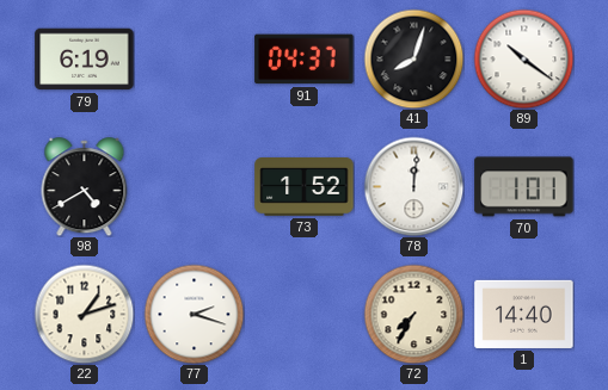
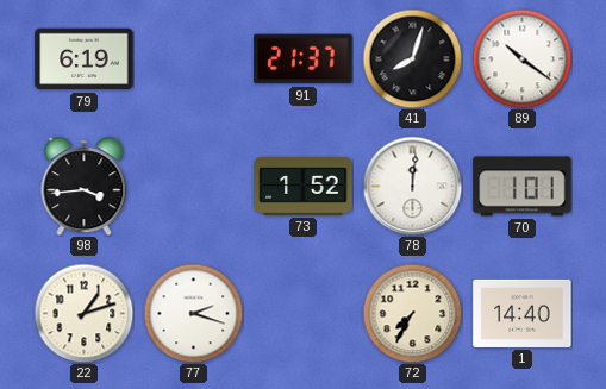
91: 04:37 -> 21:37 (304, 59)
98: 4:40 -> 3:44 (85, 187)
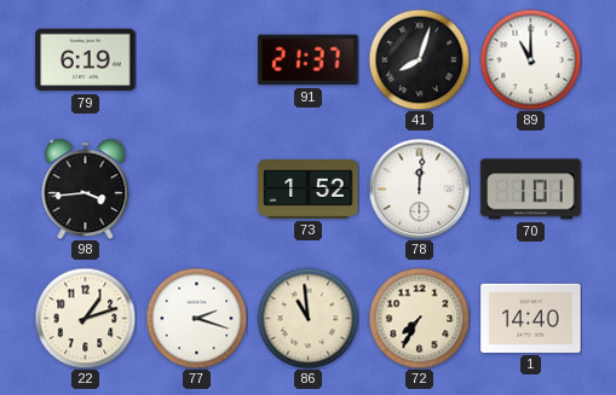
89: 10:21 -> 11:00 (530, 59)
86: none -> 10:59 (307, 318)
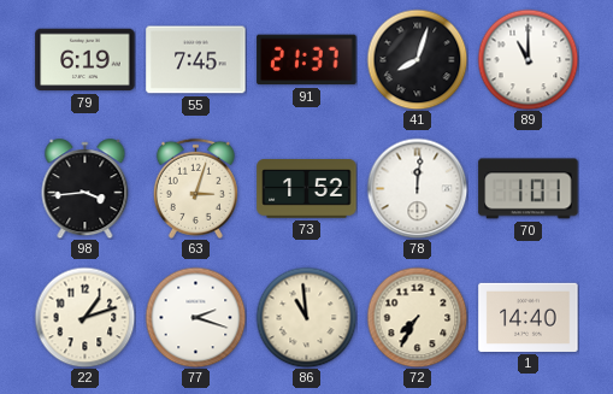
55: none -> 7:45 (196, 60)
63: none -> 3:03 (195, 188)
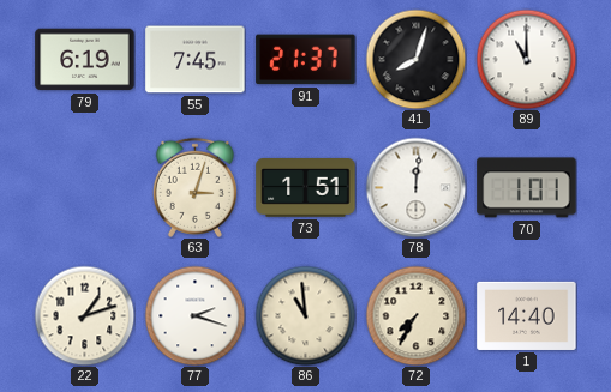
98: 3:44 -> none (86, 189)
73: 1:52 -> 1:51 (306, 188)
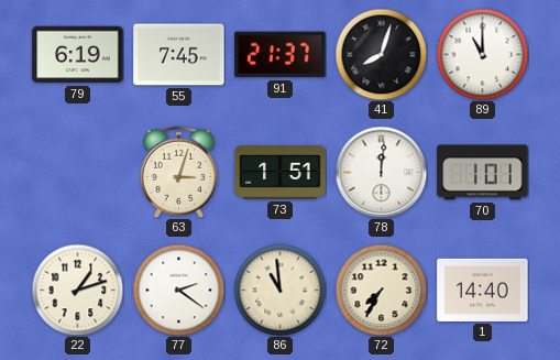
77: 2:18 -> 2:21 (178, 290)
